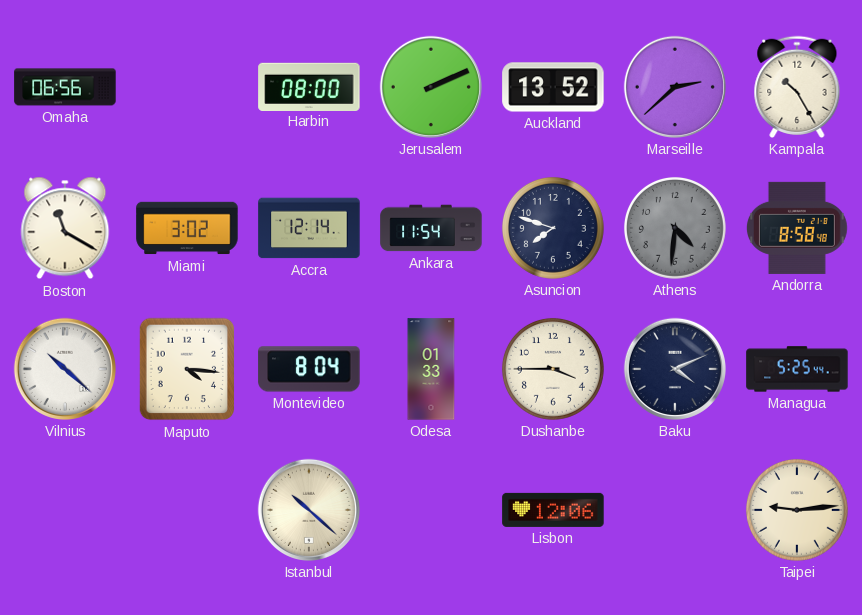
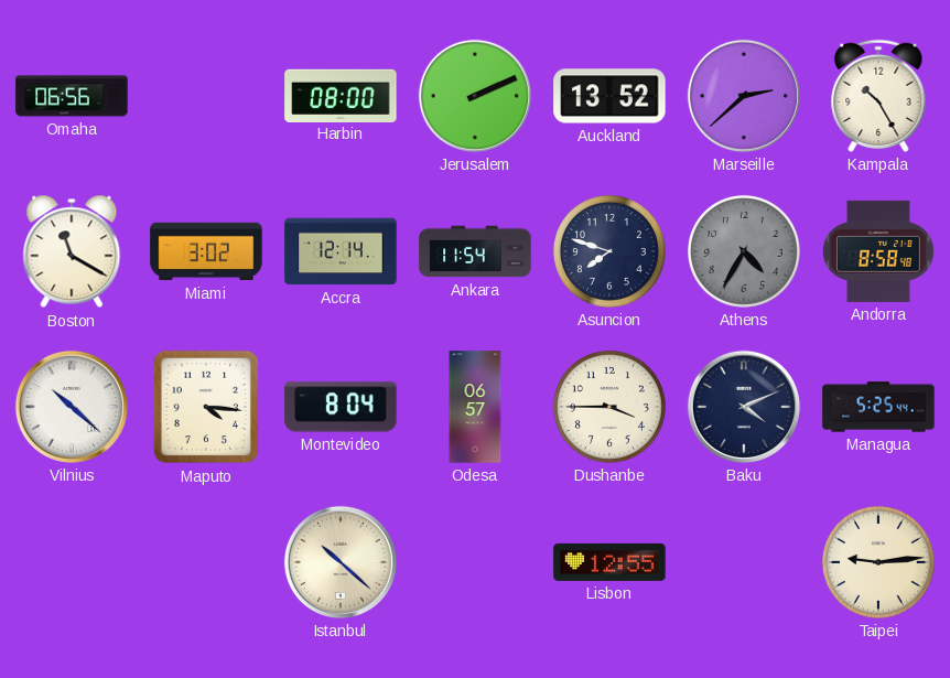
Athens: 4:31 -> 4:35 (744, 251)
Odesa: 01:33 -> 06:57 (475, 407)
Lisbon: 12:06 -> 12:55 (609, 562)
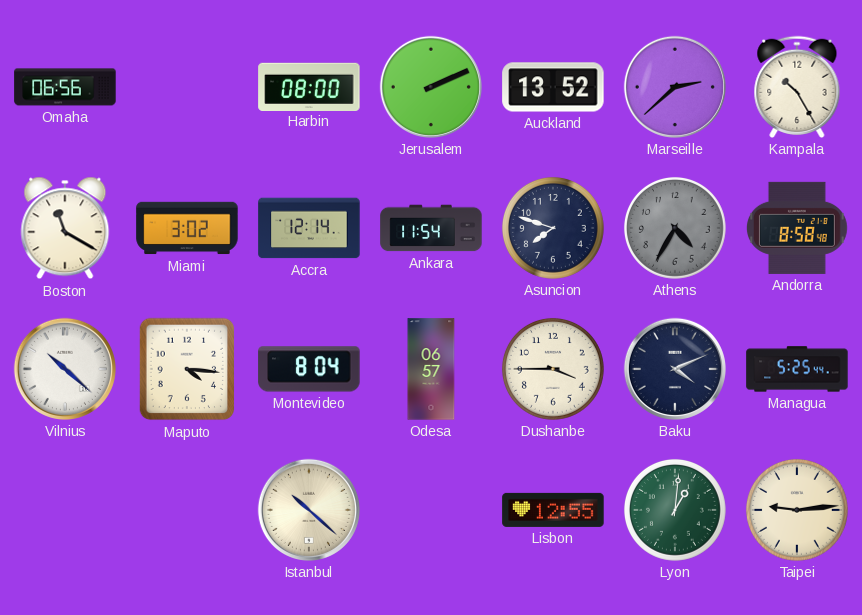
Lyon: none -> 1:01 (675, 510)
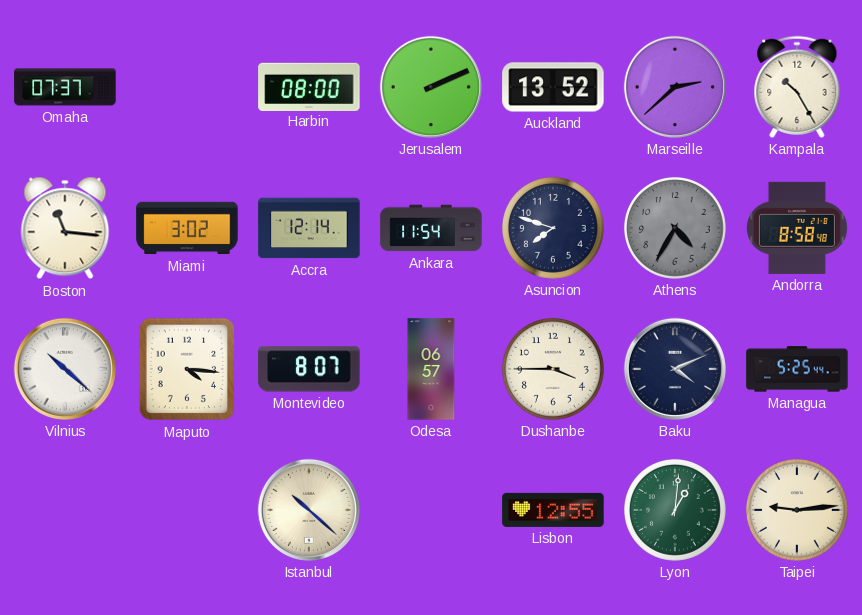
Omaha: 06:56 -> 07:37 (65, 87)
Boston: 11:20 -> 11:16 (65, 228)
Montevideo: 8:04 -> 8:07 (309, 369)
